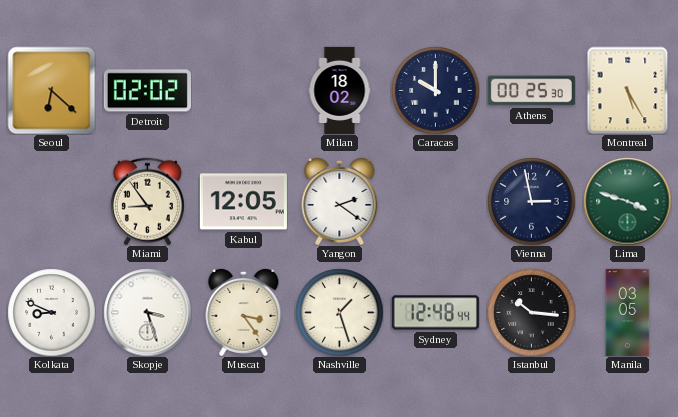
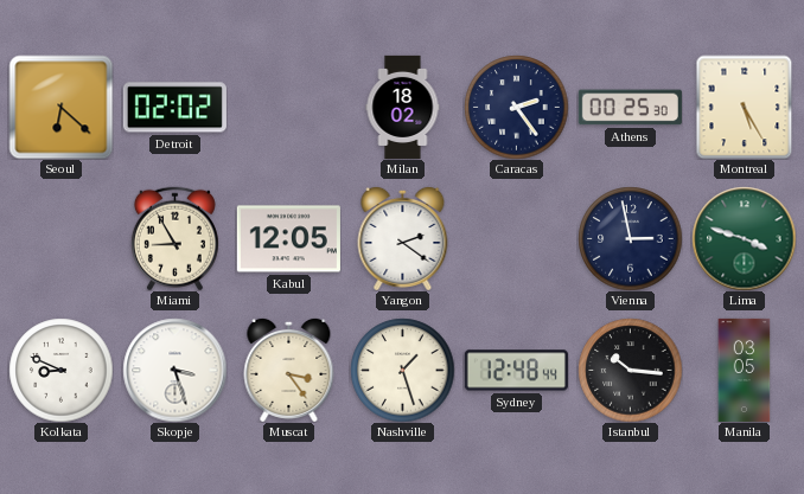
Caracas: 10:00 -> 2:24 (516, 107)
Miami: 8:54 -> 8:55 (174, 238)
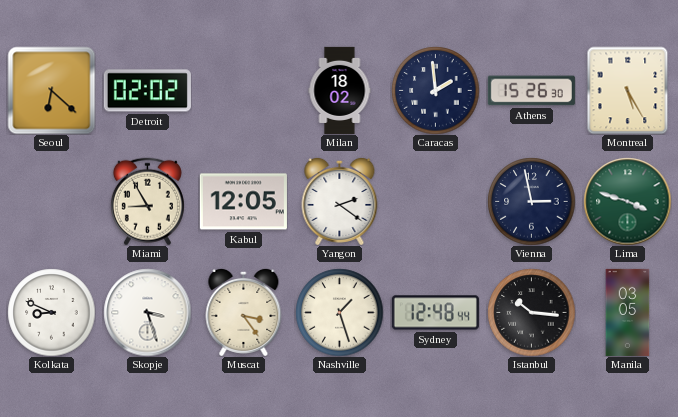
Caracas: 2:24 -> 1:59 (435, 90)
Athens: 00:25 -> 15:26 (531, 91)
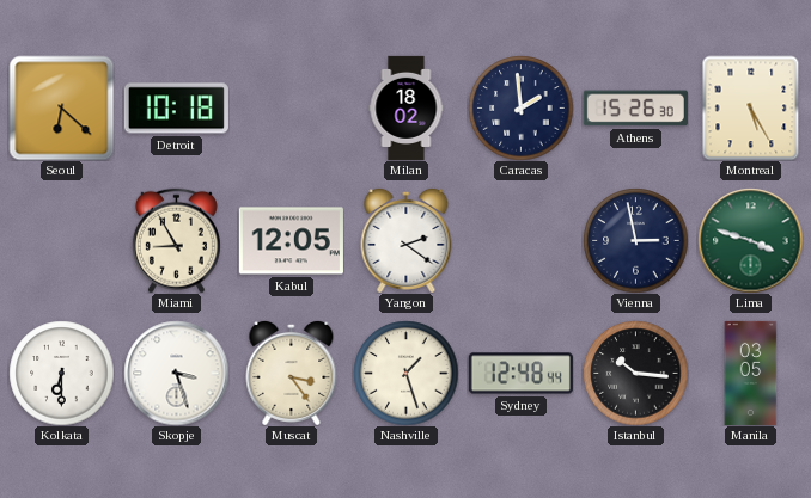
Detroit: 02:02 -> 10:18 (176, 109)
Kolkata: 8:49 -> 6:30 (61, 373)
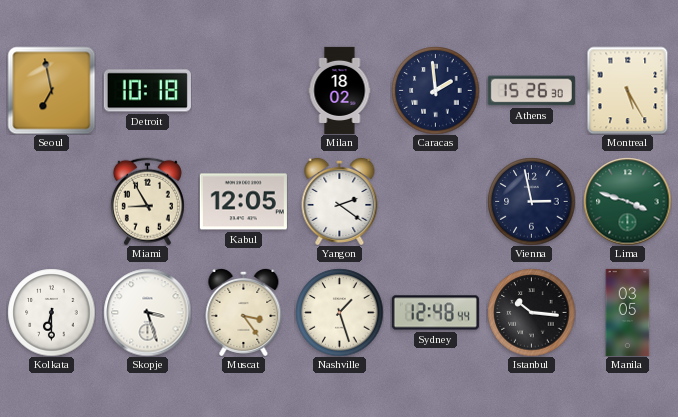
Seoul: 6:22 -> 6:58 (51, 90)
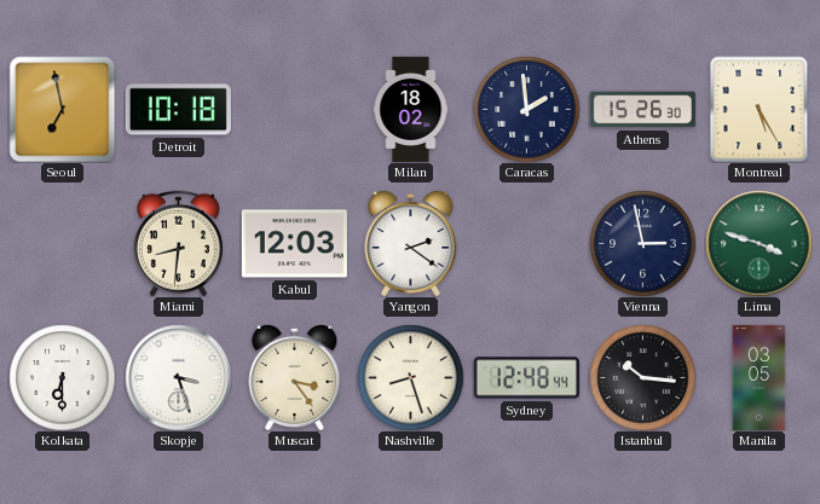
Miami: 8:55 -> 8:31 (178, 243)
Kabul: 12:05 -> 12:03 (294, 244)
Nashville: 1:27 -> 8:27 (410, 377)
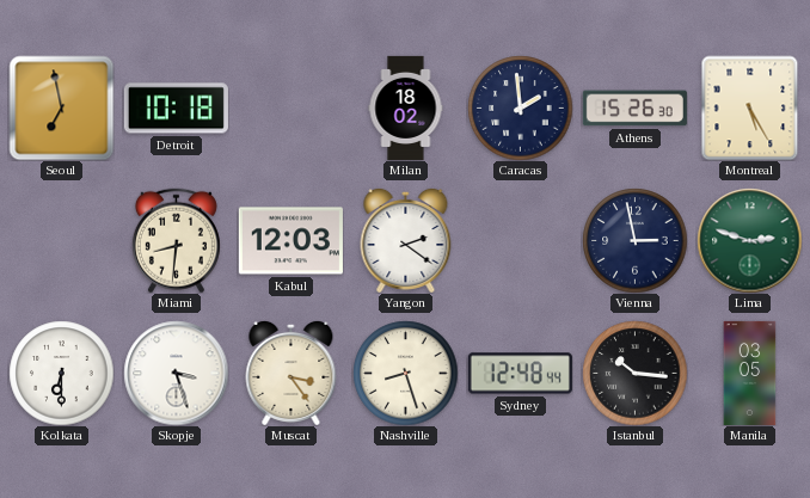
Lima: 3:48 -> 2:48 (749, 240)
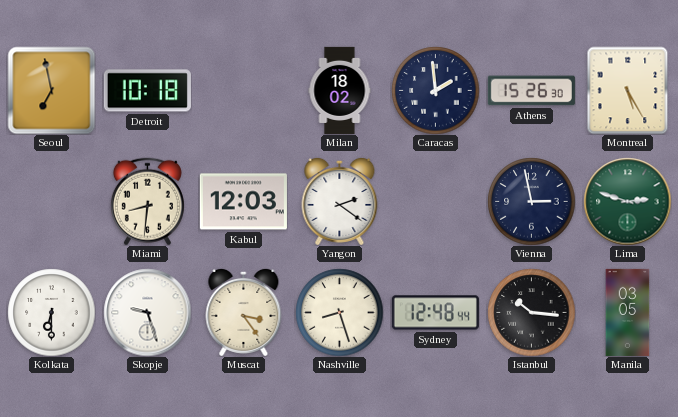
Skopje: 3:27 -> 9:27 (147, 312)
